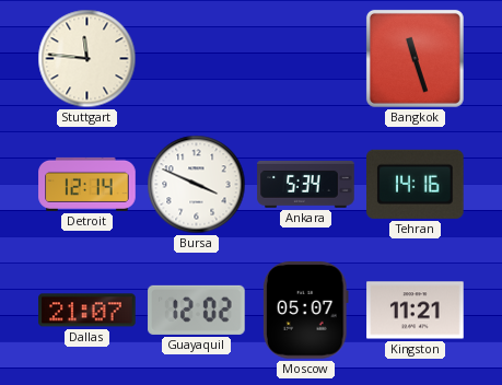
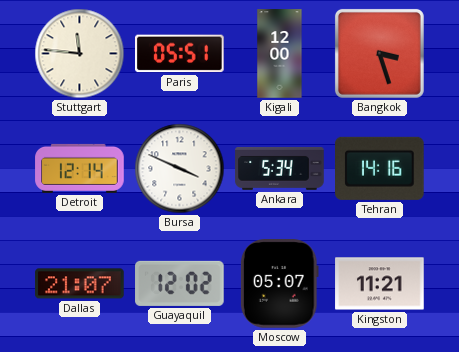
Paris: none -> 05:51 (180, 54)
Kigali: none -> 12:00 (280, 54)
Bangkok: 11:27 -> 3:27 (379, 53)
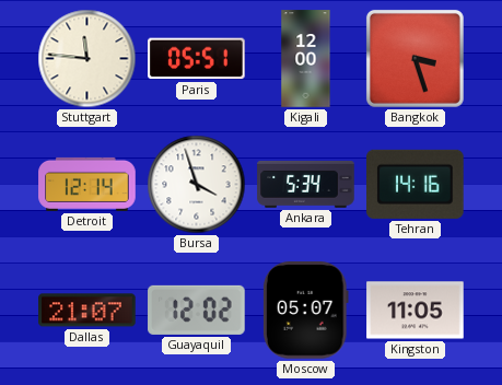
Bursa: 3:49 -> 3:57 (197, 185)
Kingston: 11:21 -> 11:05 (416, 311)
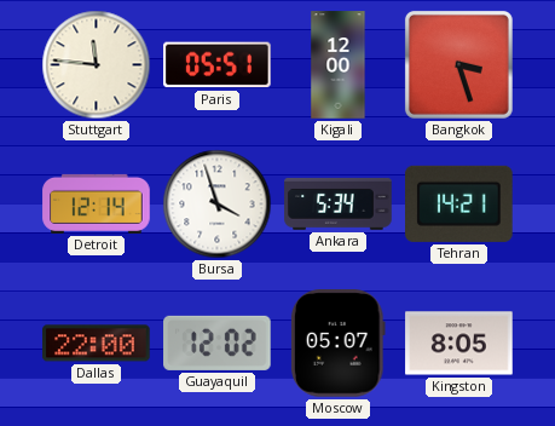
Tehran: 14:16 -> 14:21 (459, 203)
Dallas: 21:07 -> 22:00 (97, 344)
Kingston: 11:05 -> 8:05 (459, 344)
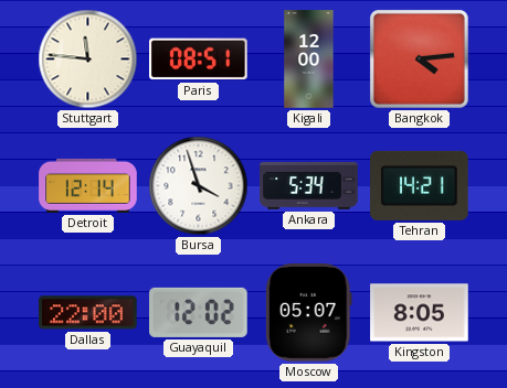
Paris: 05:51 -> 08:51 (199, 60)
Bangkok: 3:27 -> 4:14 (419, 58)
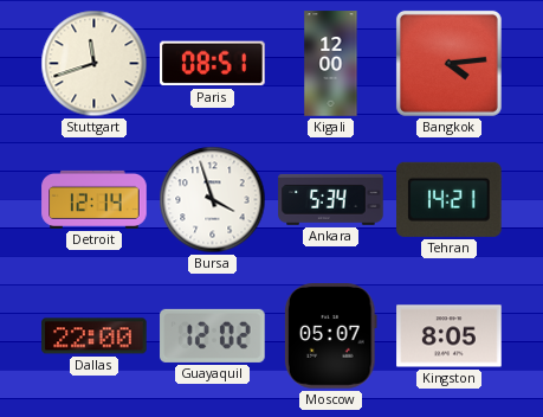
Stuttgart: 11:46 -> 11:42 (95, 64)
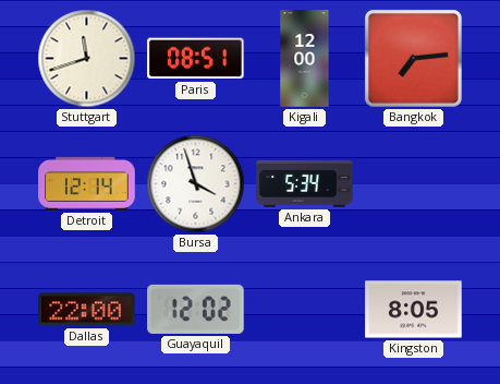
Bangkok: 4:14 -> 7:14 (413, 58)
Tehran: 14:21 -> none (450, 199)
Moscow: 05:07 -> none (330, 336)
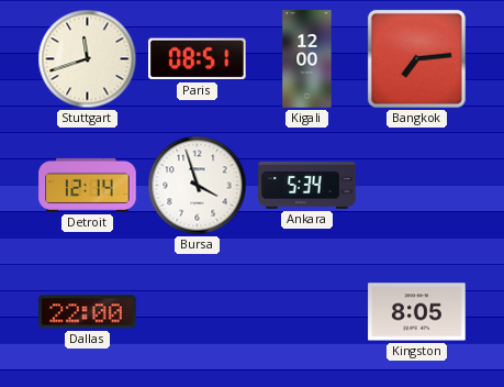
Guayaquil: 12:02 -> none (196, 309)
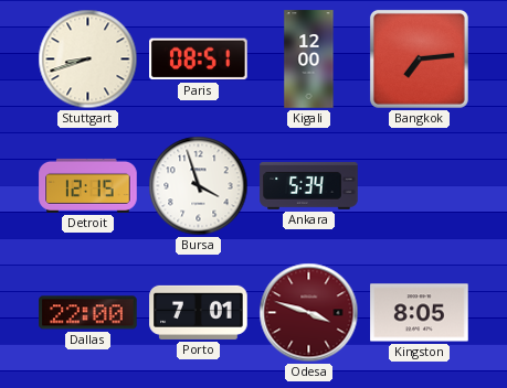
Stuttgart: 11:42 -> 8:42 (88, 60)
Detroit: 12:14 -> 12:15 (88, 185)
Porto: none -> 7:01 (199, 312)
Odesa: none -> 3:48 (309, 313)
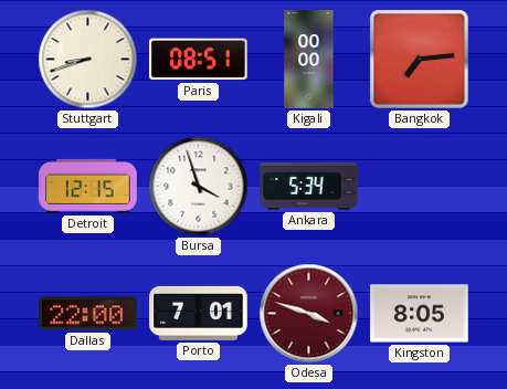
Kigali: 12:00 -> 00:00 (309, 60)
